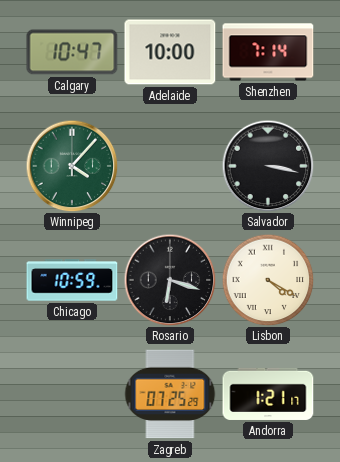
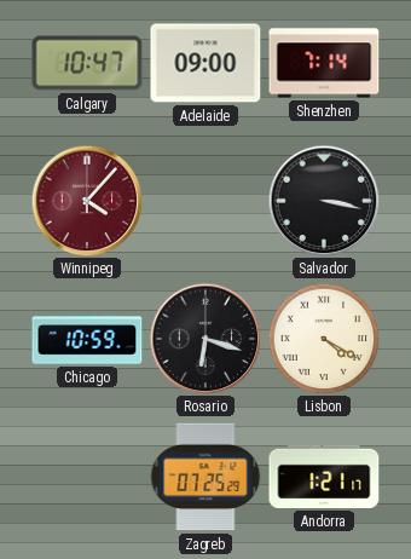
Adelaide: 10:00 -> 09:00 (205, 63)
Winnipeg dial: green -> burgundy (87, 201)
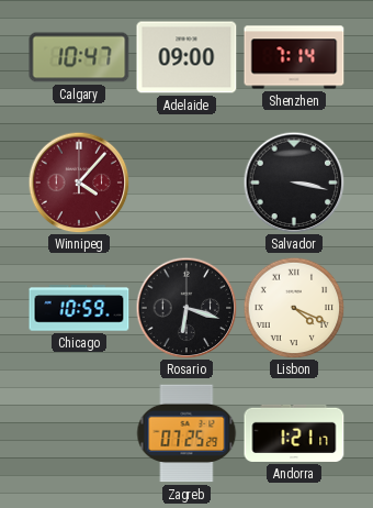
Lisbon: 4:20 -> 4:19 (294, 308)
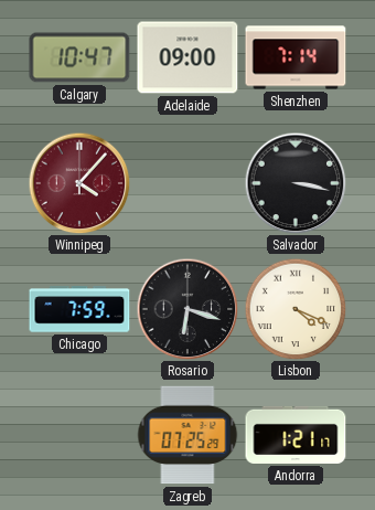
Chicago: 10:59 -> 7:59 (79, 309)
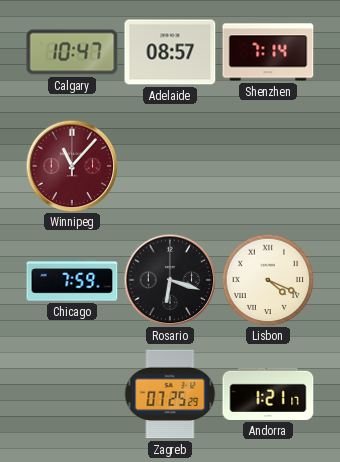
Adelaide: 09:00 -> 08:57 (170, 52)
Winnipeg: 4:07 -> 11:07 (72, 166)
Salvador: 3:17 -> none (296, 183)
